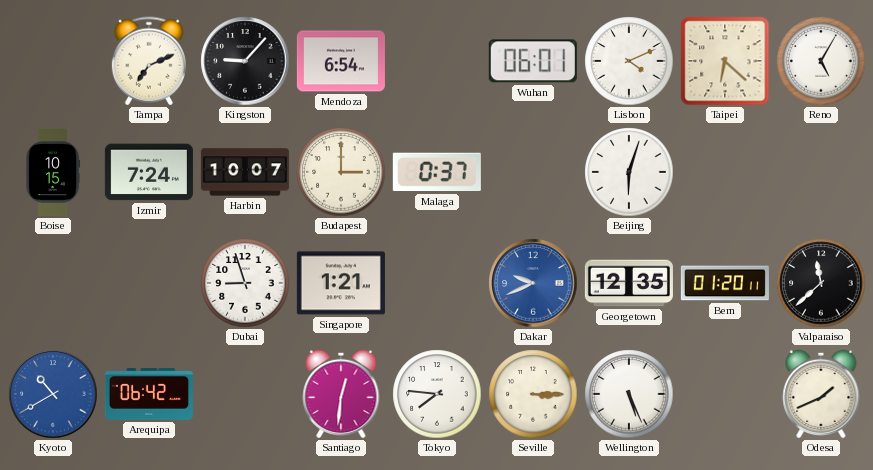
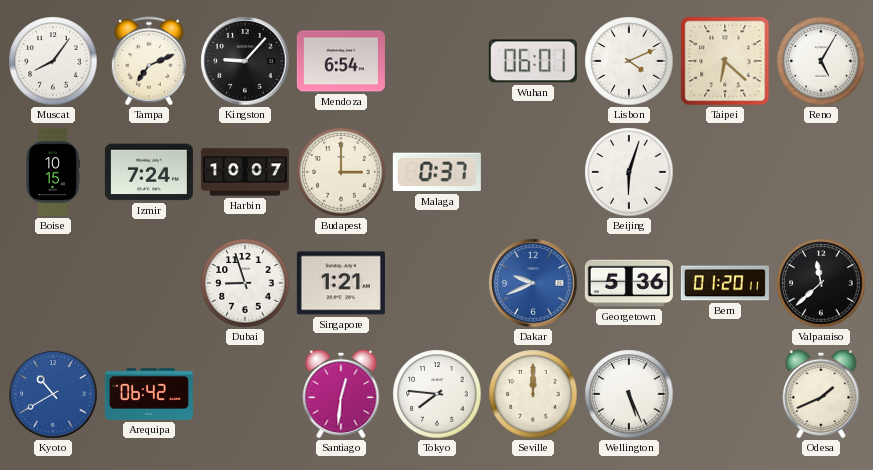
Muscat: none -> 8:06 (53, 61)
Georgetown: 12:35 -> 5:36 (629, 283)
Seville: 3:15 -> 12:00 (533, 394)
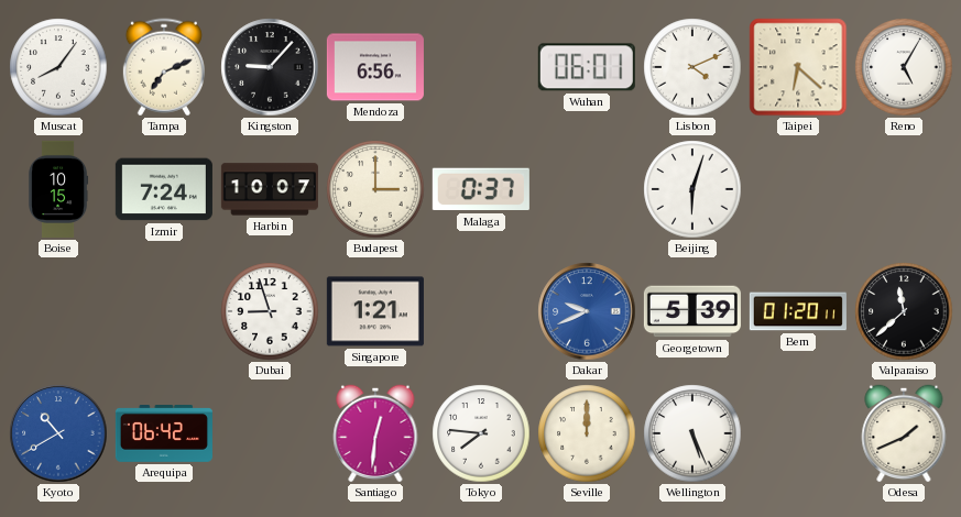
Mendoza: 6:54 -> 6:56 (375, 67)
Georgetown: 5:36 -> 5:39 (692, 311)
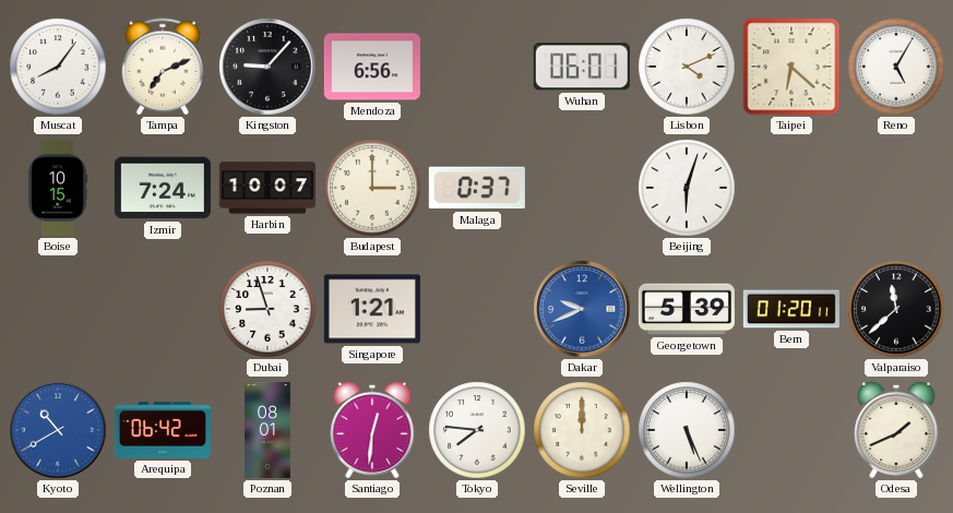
Poznan: none -> 08:01 (269, 430)
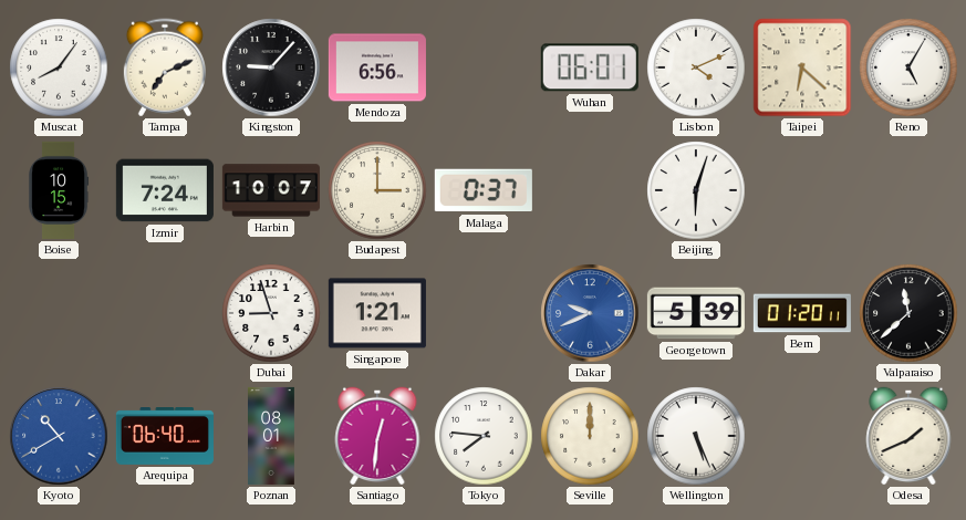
Arequipa: 06:42 -> 06:40 (165, 437)
